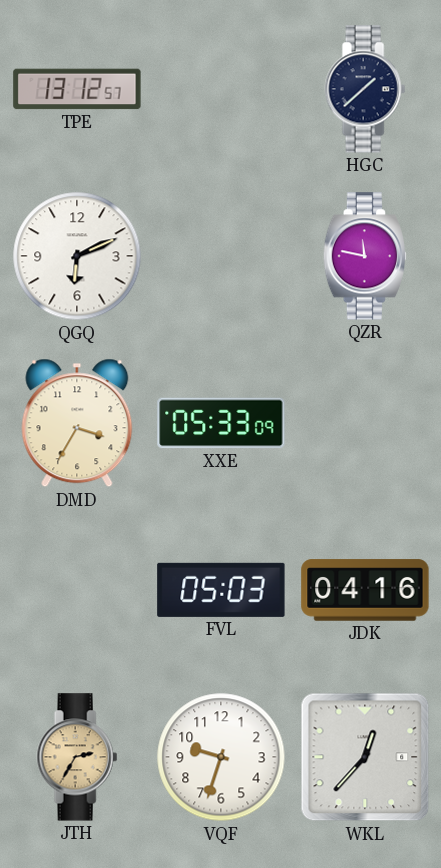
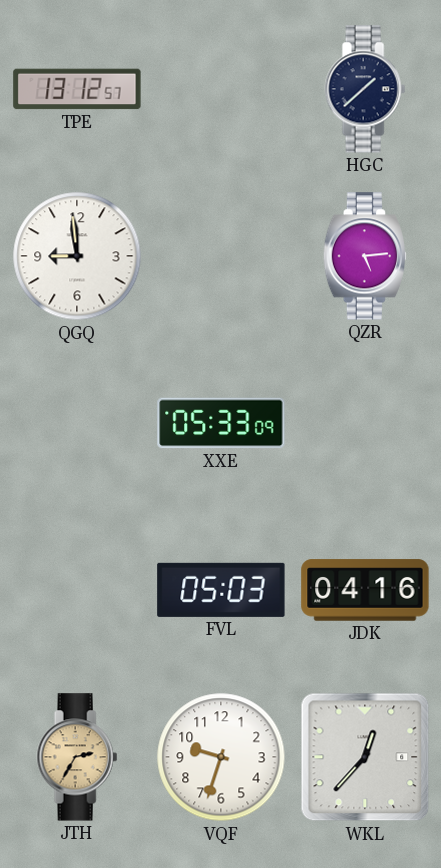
QGQ: 6:11 -> 8:59 (77, 256)
QZR: 11:47 -> 5:14 (365, 256)
DMD: 3:35 -> none (77, 423)
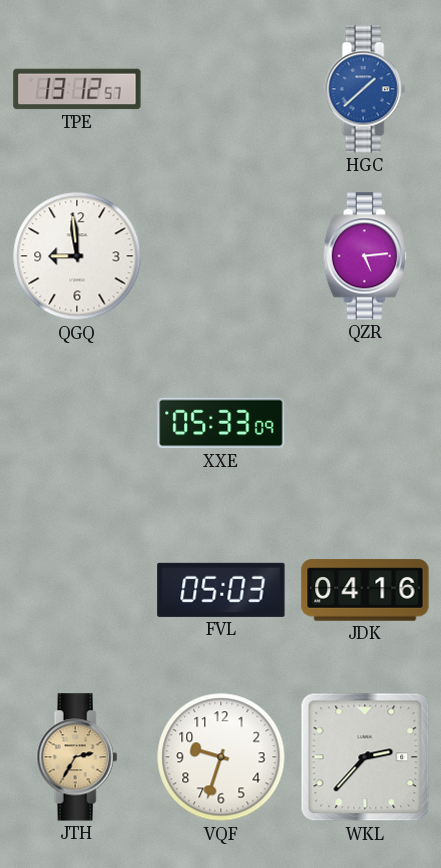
HGC dial: navy -> blue (365, 89)
WKL: 12:37 -> 2:37 (365, 757)
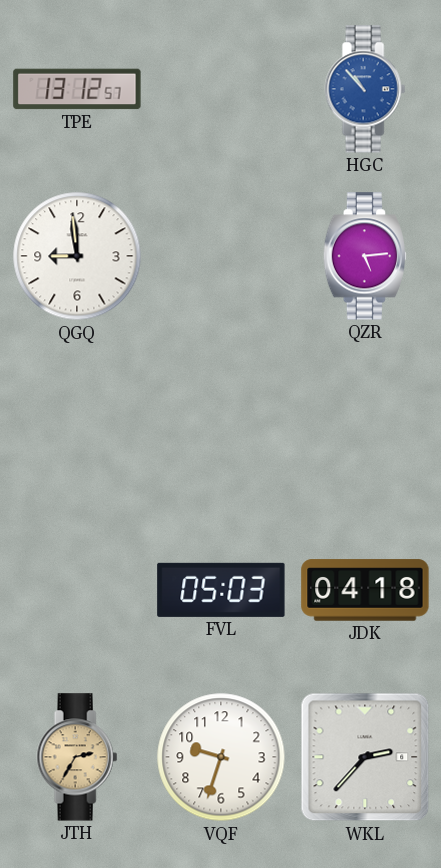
HGC: 1:38 -> 10:53 (365, 89)
XXE: 05:33 -> none (221, 423)
JDK: 04:16 -> 04:18 (365, 590)
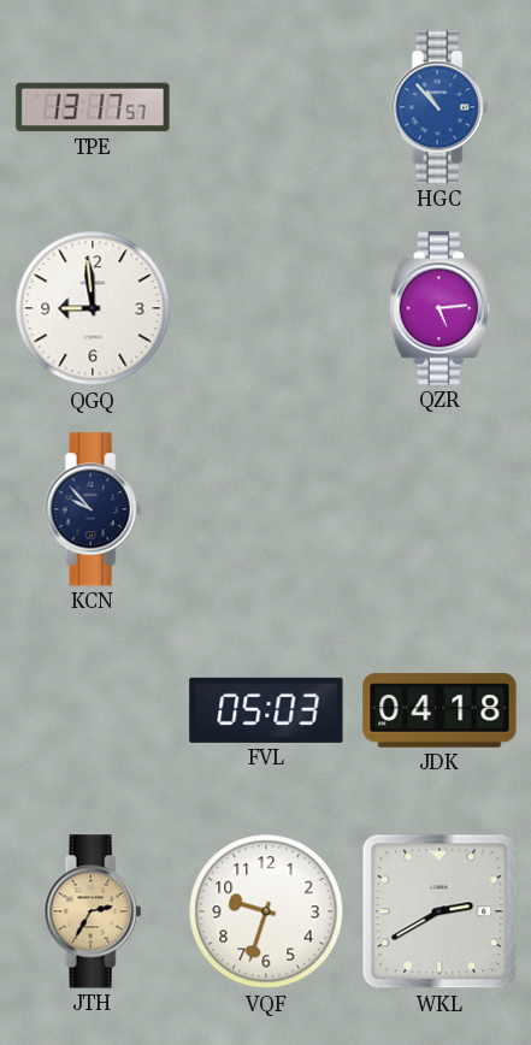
TPE: 13:12 -> 13:17 (93, 107)
KCN: none -> 9:53 (93, 509)
WKL: 2:37 -> 2:40 (439, 911)
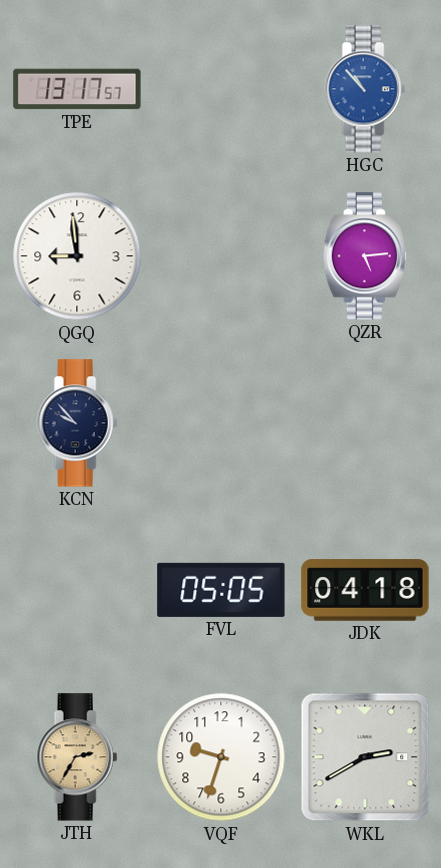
FVL: 05:03 -> 05:05 (221, 590)
